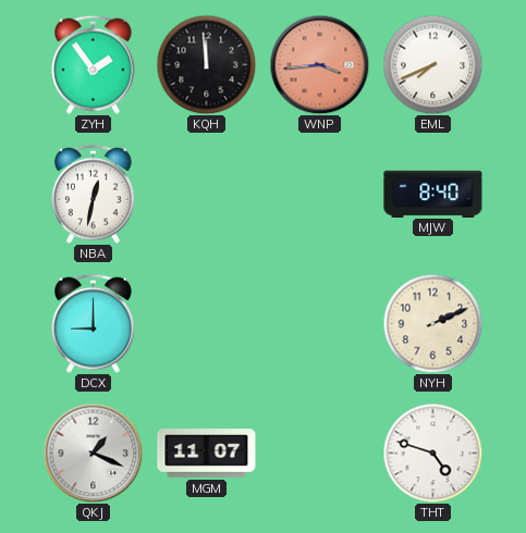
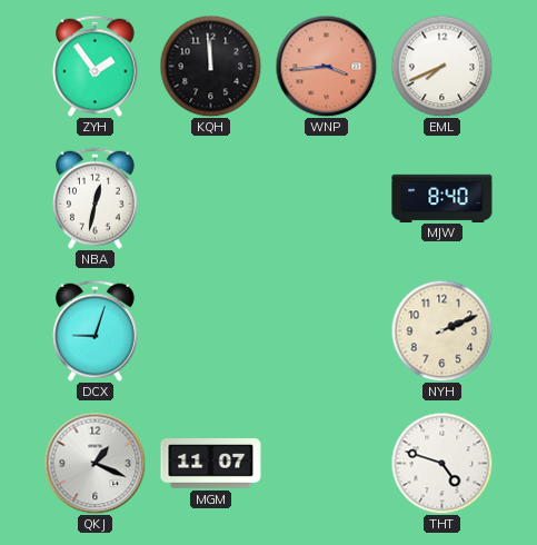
DCX: 9:00 -> 9:03 (96, 330)
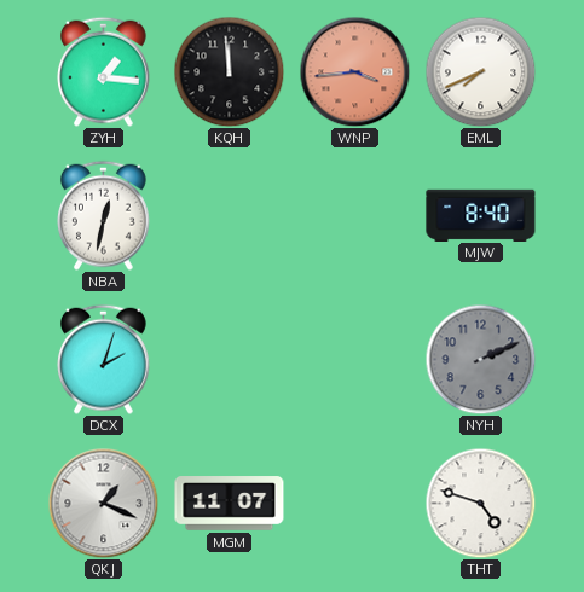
ZYH: 1:54 -> 1:16 (104, 71)
DCX: 9:03 -> 2:03 (104, 359)
NYH dial: cream -> grey (480, 359)
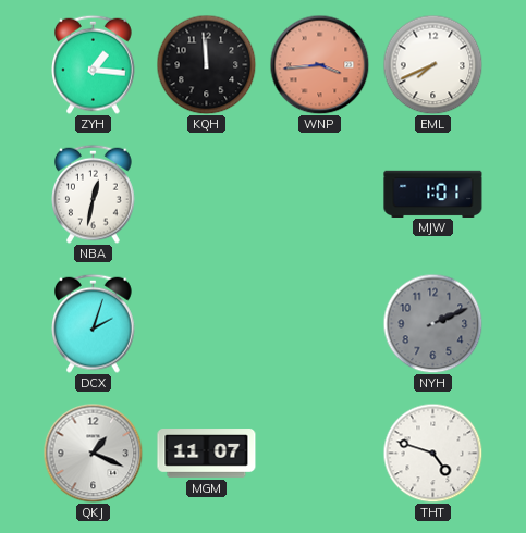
MJW: 8:40 -> 1:01 (433, 194)
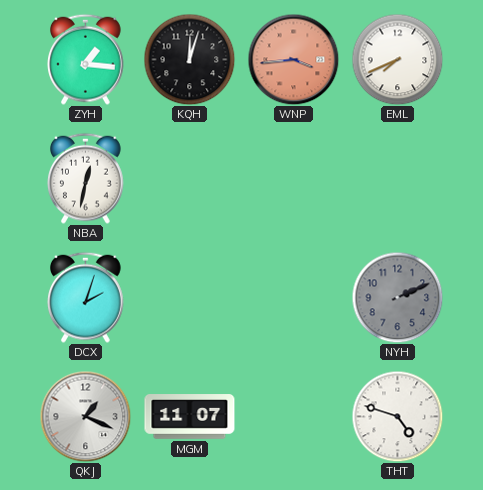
KQH: 11:59 -> 12:03 (189, 59)
MJW: 1:01 -> none (433, 194)
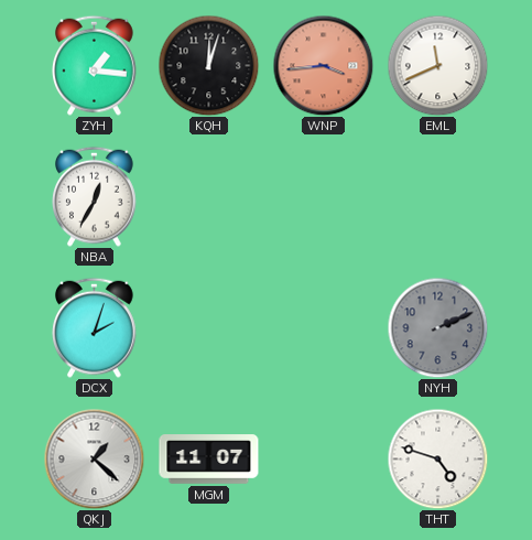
EML: 7:41 -> 11:41 (437, 65)
NBA: 12:32 -> 12:35 (95, 196)
QKJ: 1:19 -> 1:22 (94, 458)
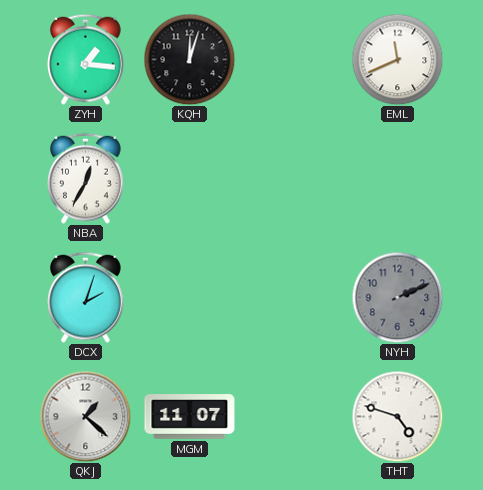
WNP: 3:44 -> none (323, 65)
